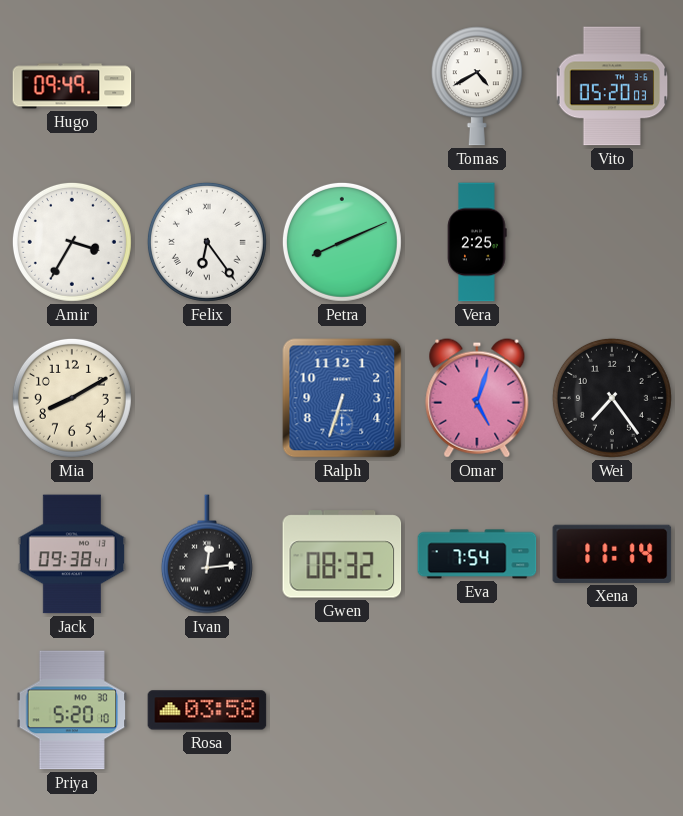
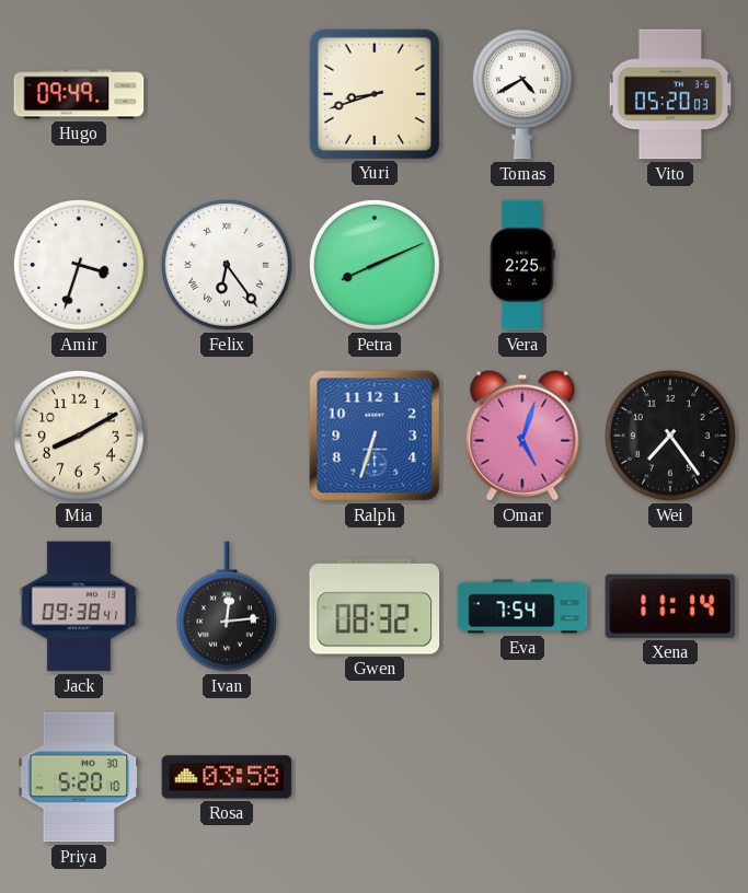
Yuri: none -> 8:42 (373, 93)
Amir: 3:35 -> 3:33 (79, 265)
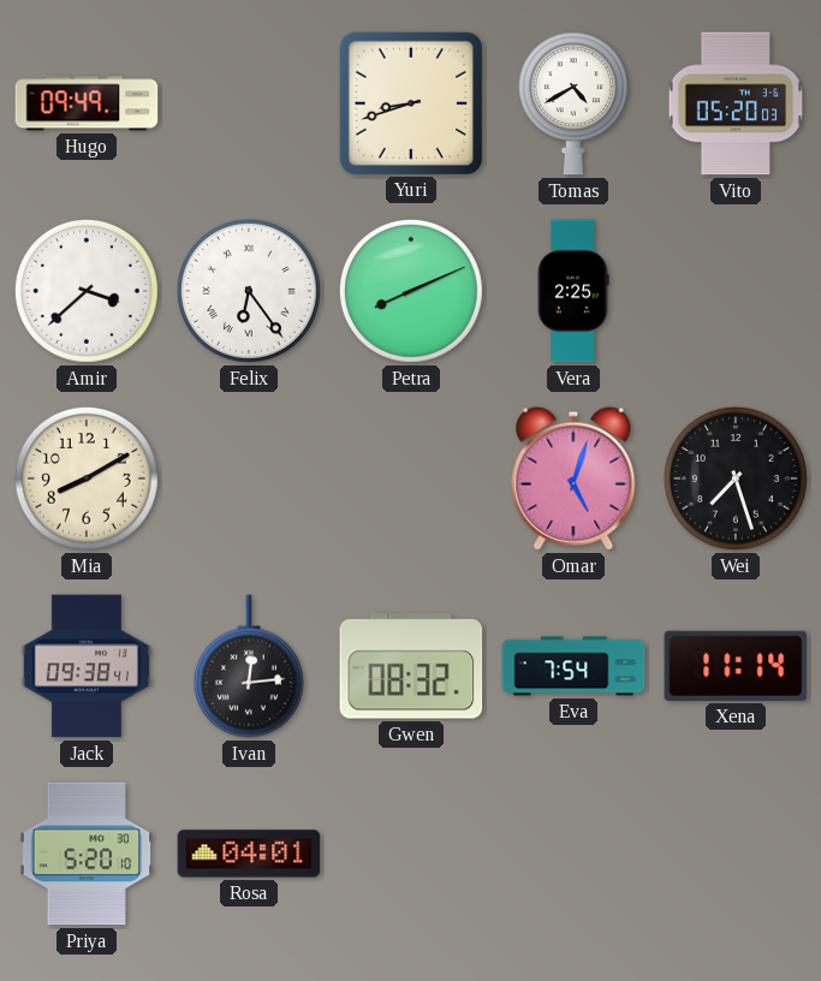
Amir: 3:33 -> 3:38 (87, 291)
Ralph: 6:33 -> none (375, 436)
Wei: 7:24 -> 7:27 (736, 478)
Rosa: 03:58 -> 04:01 (249, 854)
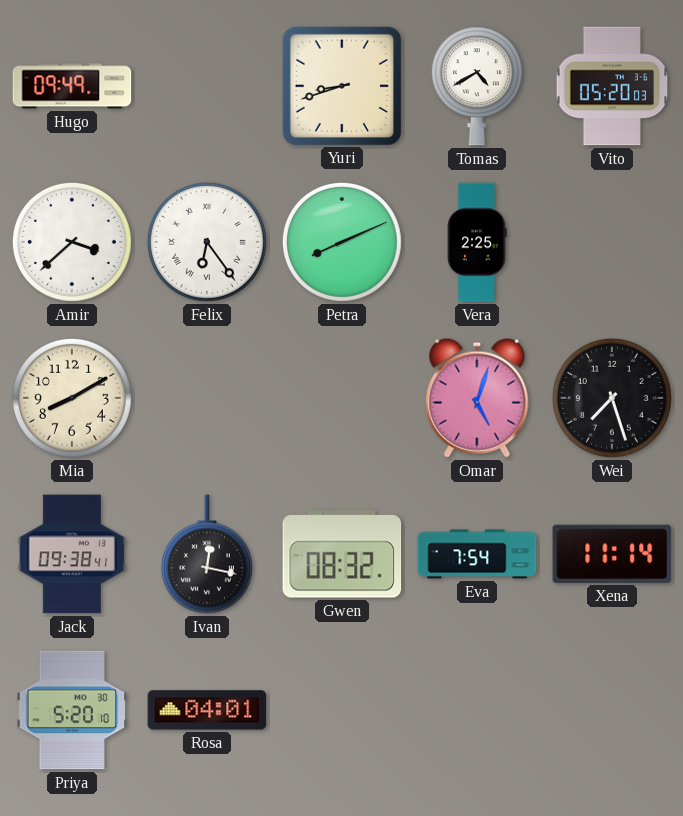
Ivan: 12:14 -> 12:17 (207, 554)
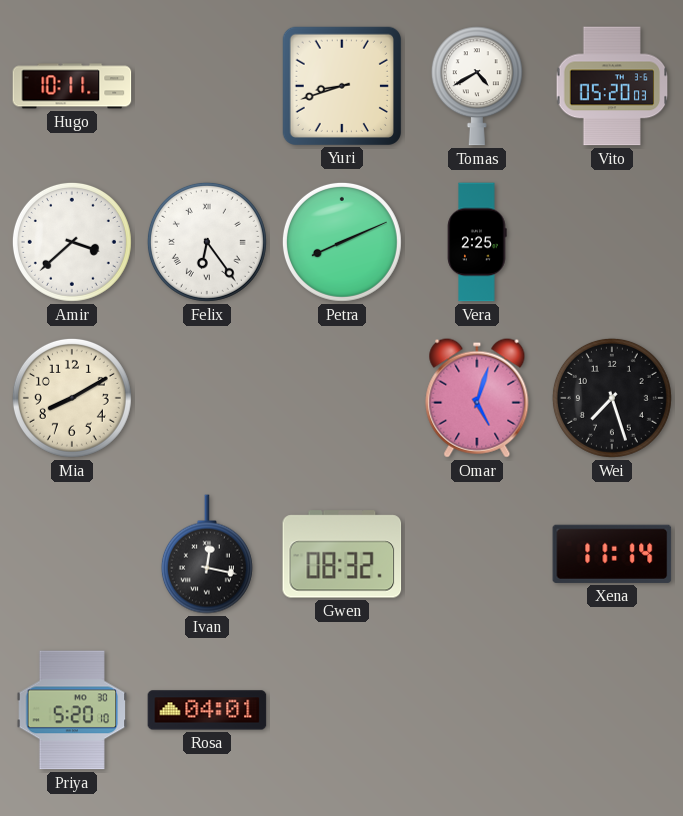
Hugo: 09:49 -> 10:11 (72, 86)
Jack: 09:38 -> none (72, 554)
Eva: 7:54 -> none (477, 554)
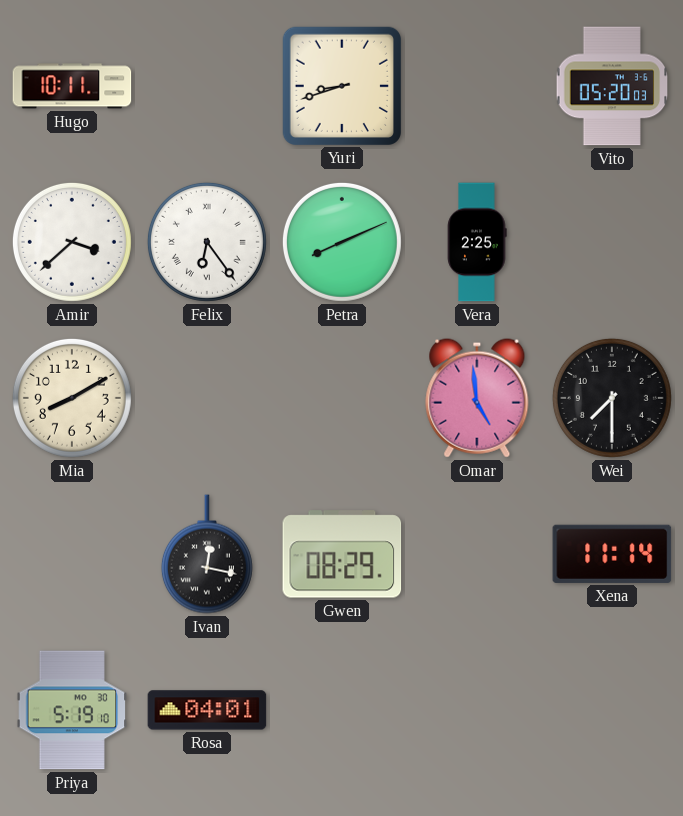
Tomas: 4:40 -> none (477, 86)
Omar: 5:03 -> 4:59 (477, 398)
Wei: 7:27 -> 7:30 (612, 398)
Gwen: 08:32 -> 08:29 (342, 554)
Priya: 5:20 -> 5:19 (72, 710)
